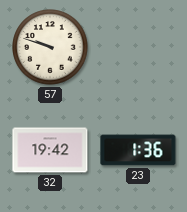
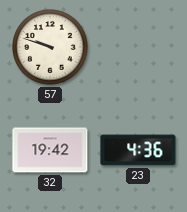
23: 1:36 -> 4:36 (138, 150)
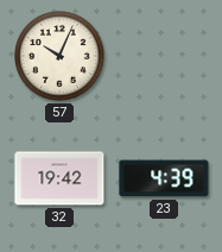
57: 9:48 -> 10:04 (59, 56)
23: 4:36 -> 4:39 (164, 178)
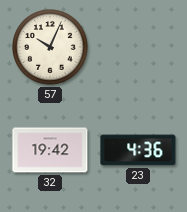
23: 4:39 -> 4:36 (138, 150)
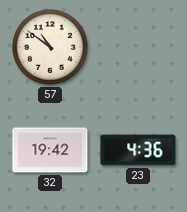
57: 10:04 -> 10:51 (50, 47)
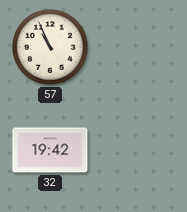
57: 10:51 -> 10:56 (50, 47)
23: 4:36 -> none (138, 150)
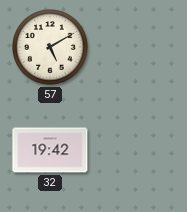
57: 10:56 -> 5:10 (50, 47)
